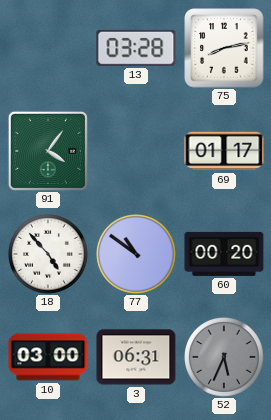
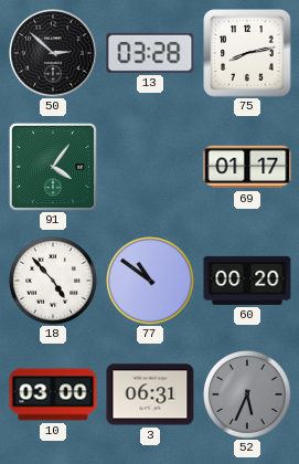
50: none -> 2:52 (53, 53)
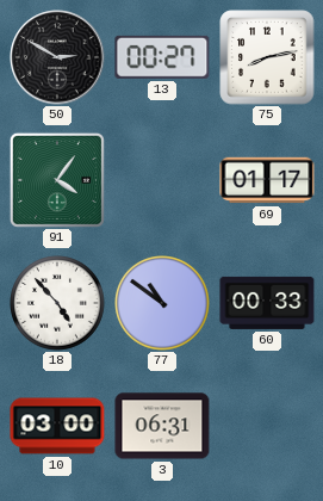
50: 2:52 -> 2:50 (57, 57)
13: 03:28 -> 00:27 (162, 57)
60: 00:20 -> 00:33 (267, 303)
52: 5:34 -> none (248, 396)
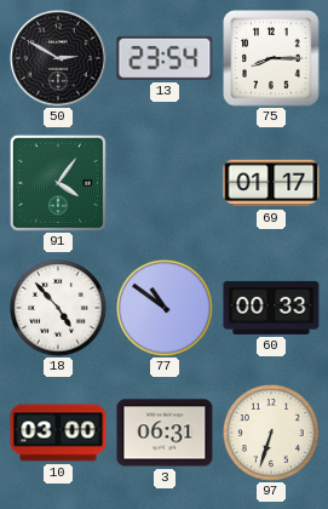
13: 00:27 -> 23:54 (165, 58)
75: 8:13 -> 8:15 (271, 58)
97: none -> 6:33 (272, 434)
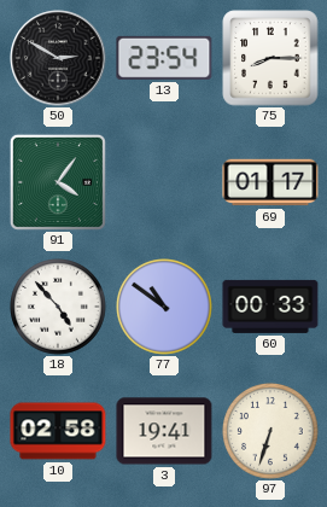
10: 03:00 -> 02:58 (58, 431)
3: 06:31 -> 19:41 (164, 431)
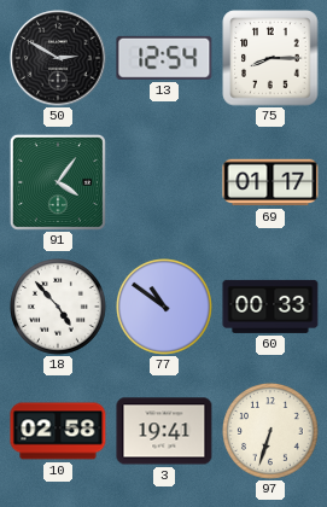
13: 23:54 -> 12:54 (164, 58)
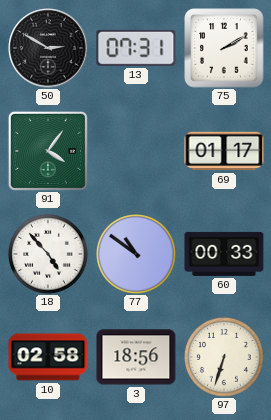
13: 12:54 -> 07:31 (136, 48)
75: 8:15 -> 2:10 (224, 48)
3: 19:41 -> 18:56 (136, 357)
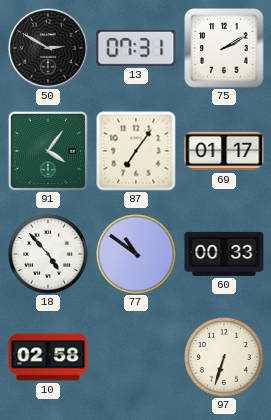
87: none -> 7:06 (136, 151)
3: 18:56 -> none (136, 357)
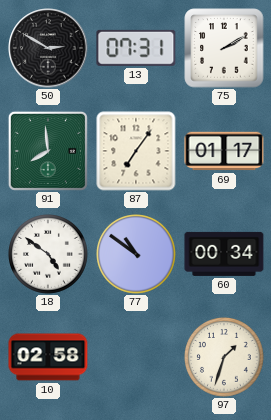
91: 4:06 -> 7:59 (48, 151)
18: 4:53 -> 4:51 (49, 255)
60: 00:33 -> 00:34 (224, 254)
97: 6:33 -> 1:33 (225, 358)
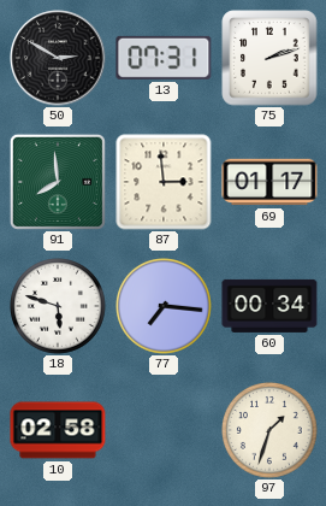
75: 2:10 -> 2:12 (269, 58)
87: 7:06 -> 2:59 (164, 182)
18: 4:51 -> 5:48 (59, 307)
77: 10:51 -> 7:16 (165, 307)
